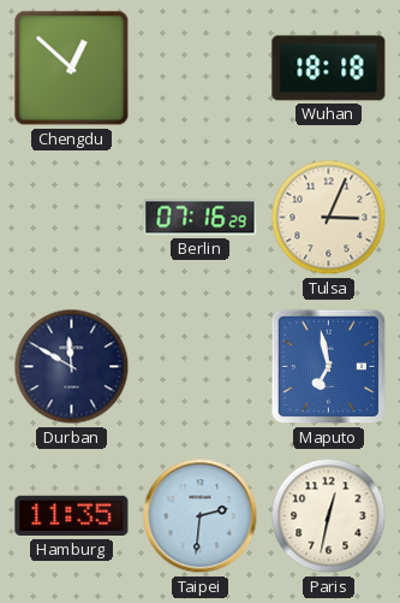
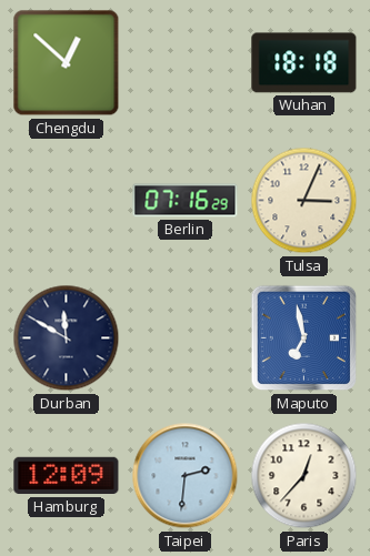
Hamburg: 11:35 -> 12:09 (67, 476)
Paris: 12:32 -> 12:37 (304, 476)
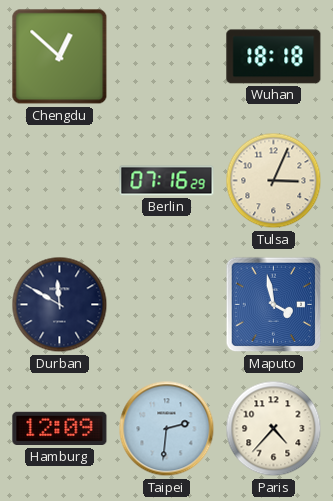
Maputo: 6:58 -> 3:58 (274, 305)
Paris: 12:37 -> 4:37 (274, 429)
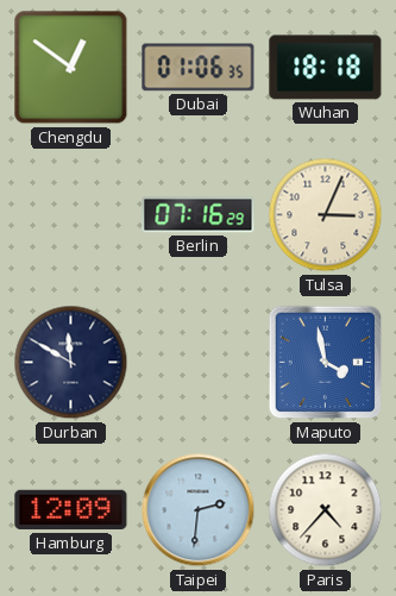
Chengdu: 12:52 -> 12:51 (71, 68)
Dubai: none -> 01:06 (199, 68)
